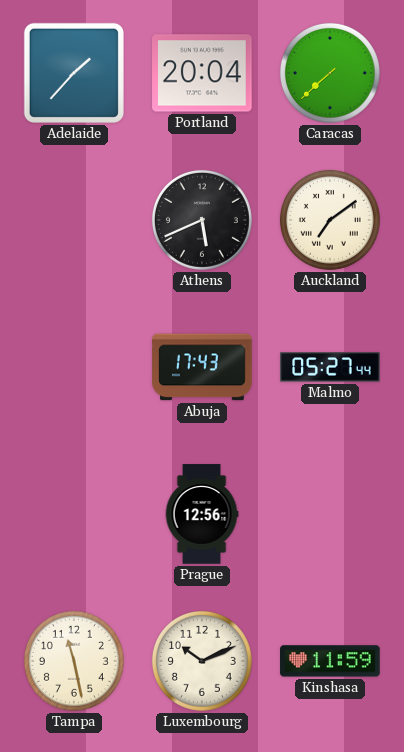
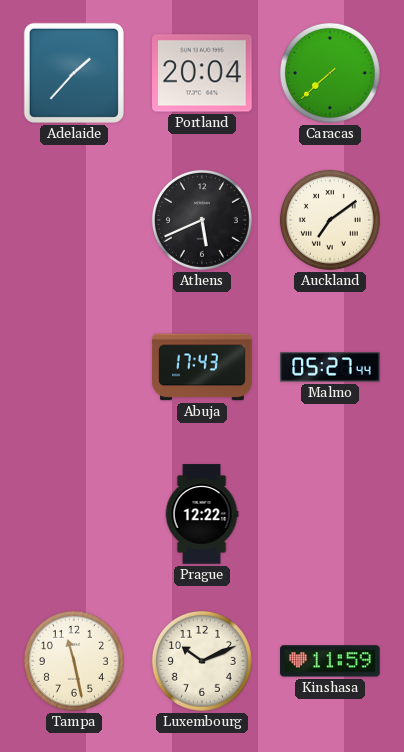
Prague: 12:56 -> 12:22 (202, 514)
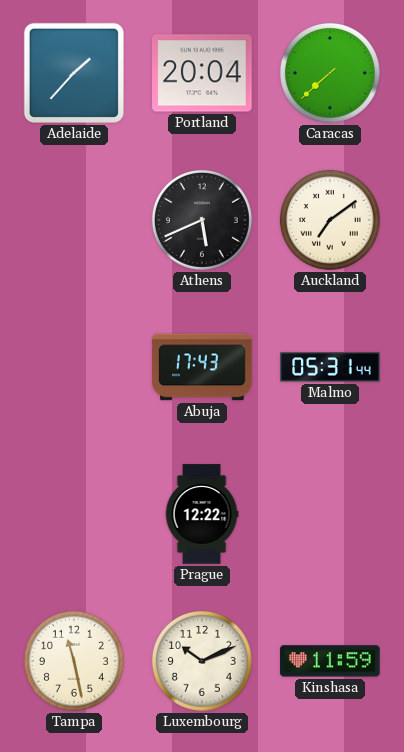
Malmo: 05:27 -> 05:31 (330, 367)
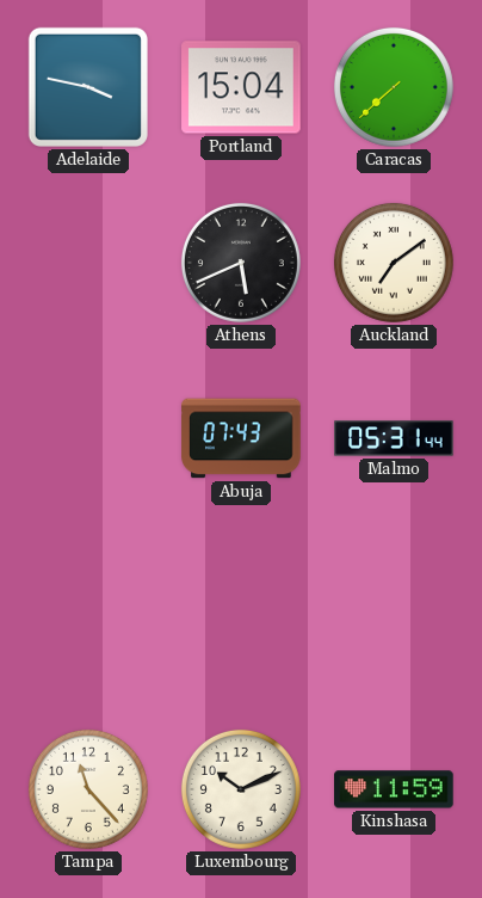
Adelaide: 1:37 -> 3:47 (88, 87)
Portland: 20:04 -> 15:04 (241, 87)
Abuja: 17:43 -> 07:43 (241, 438)
Prague: 12:22 -> none (202, 514)
Tampa: 11:28 -> 11:23 (88, 789)
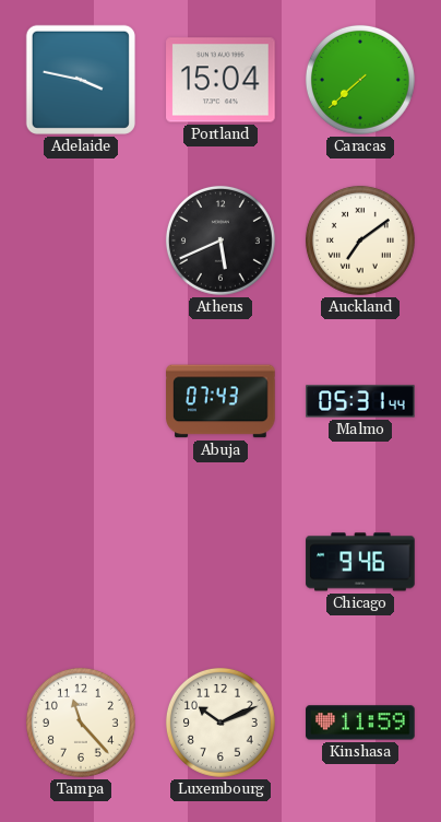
Chicago: none -> 9:46 (360, 562)
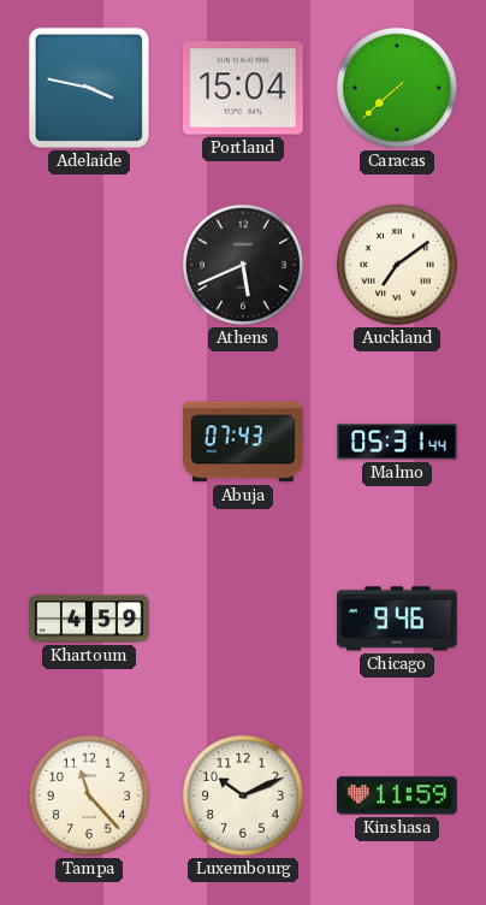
Khartoum: none -> 4:59 (89, 619)
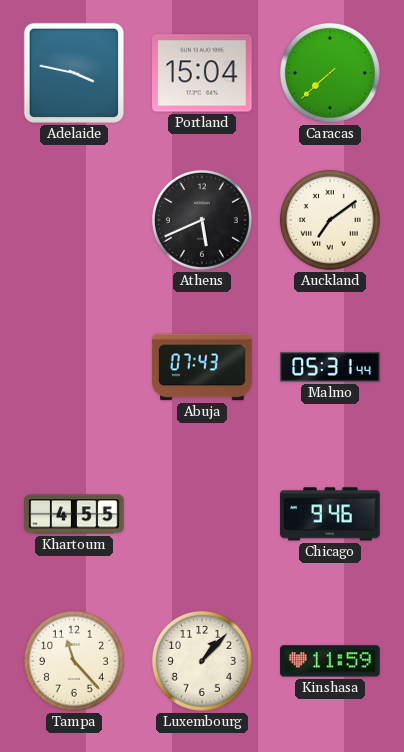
Khartoum: 4:59 -> 4:55 (74, 514)
Luxembourg: 10:11 -> 1:07 (202, 661)
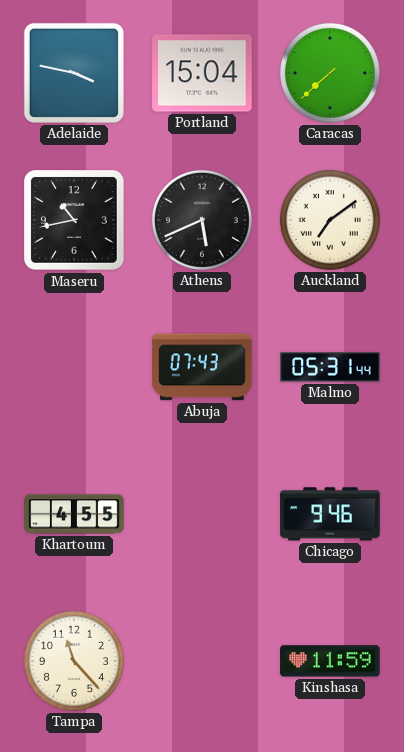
Maseru: none -> 10:43 (74, 220)
Luxembourg: 1:07 -> none (202, 661)
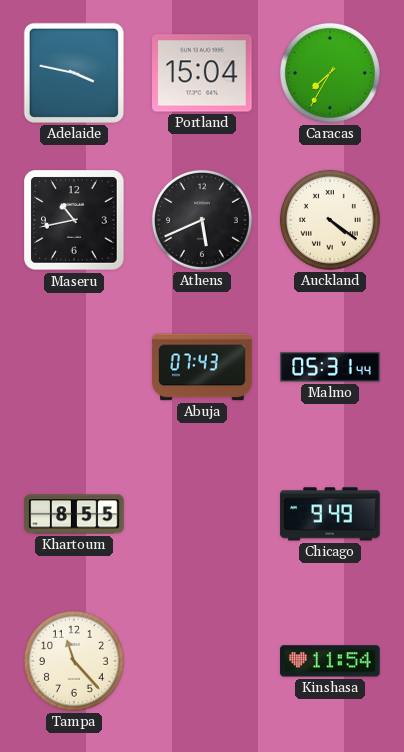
Caracas: 7:38 -> 7:35 (330, 73)
Auckland: 7:09 -> 4:21 (330, 220)
Khartoum: 4:55 -> 8:55 (74, 514)
Chicago: 9:46 -> 9:49 (330, 514)
Kinshasa: 11:59 -> 11:54 (330, 661)
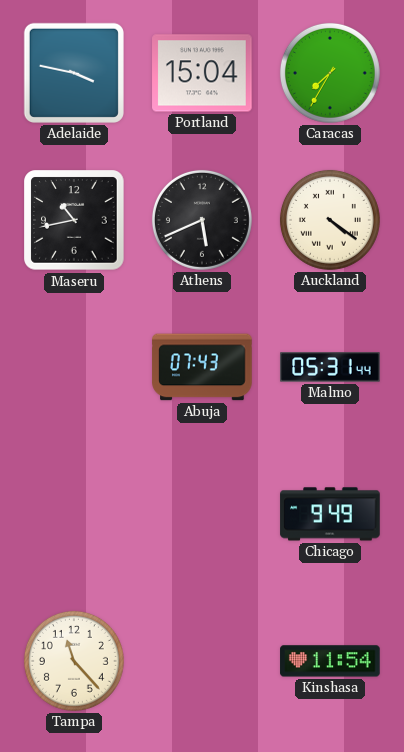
Khartoum: 8:55 -> none (74, 514)
